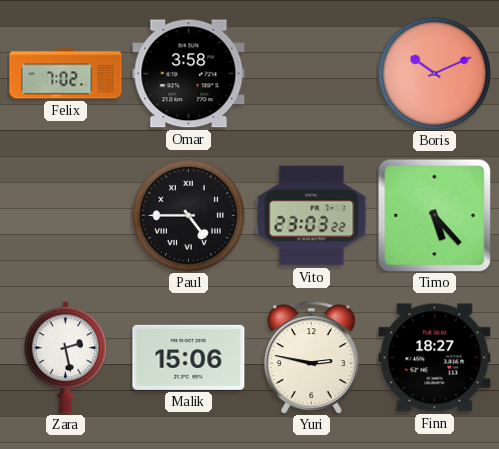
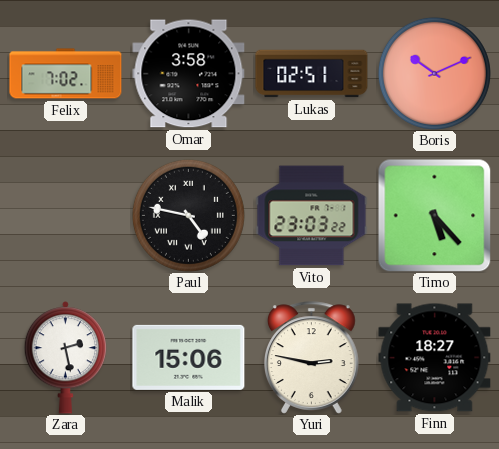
Lukas: none -> 02:51 (312, 74)
Paul: 4:45 -> 4:47 (188, 215)
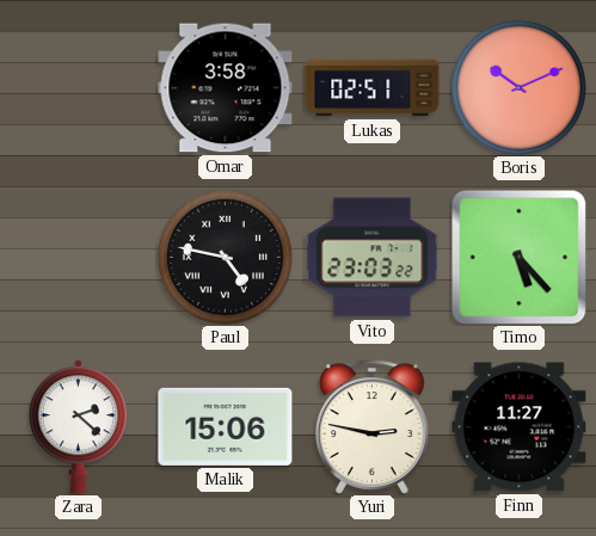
Felix: 7:02 -> none (66, 74)
Zara: 2:28 -> 2:22 (78, 427)
Finn: 18:27 -> 11:27 (520, 427)
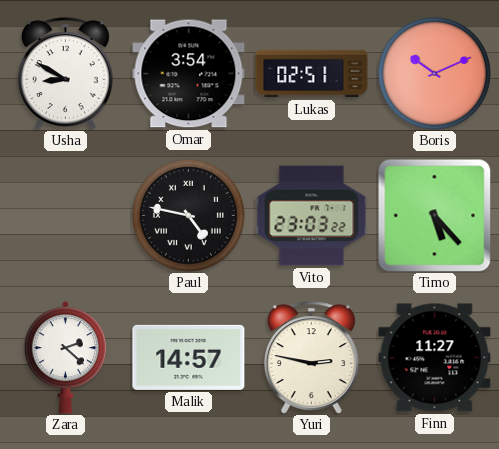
Usha: none -> 8:50 (66, 74)
Omar: 3:58 -> 3:54 (189, 74)
Malik: 15:06 -> 14:57 (189, 357)
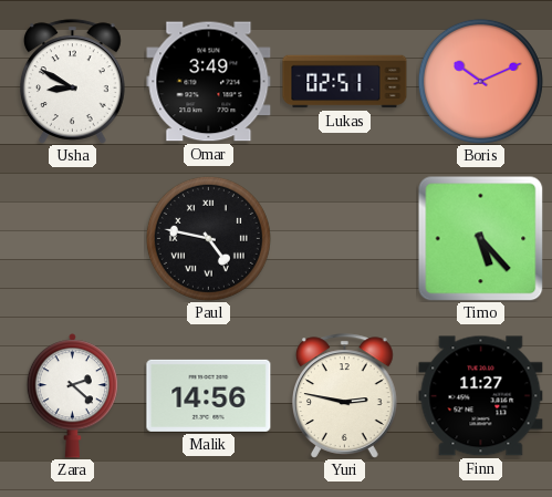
Omar: 3:54 -> 3:49 (209, 82)
Vito: 23:03 -> none (312, 216)
Malik: 14:57 -> 14:56 (209, 395)
